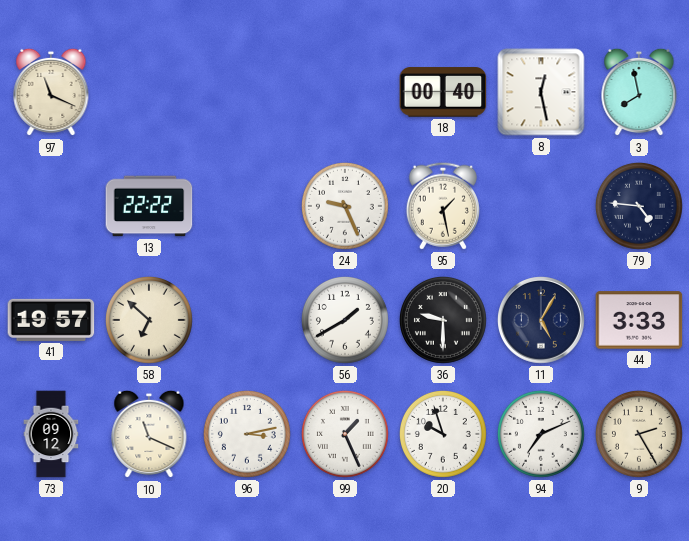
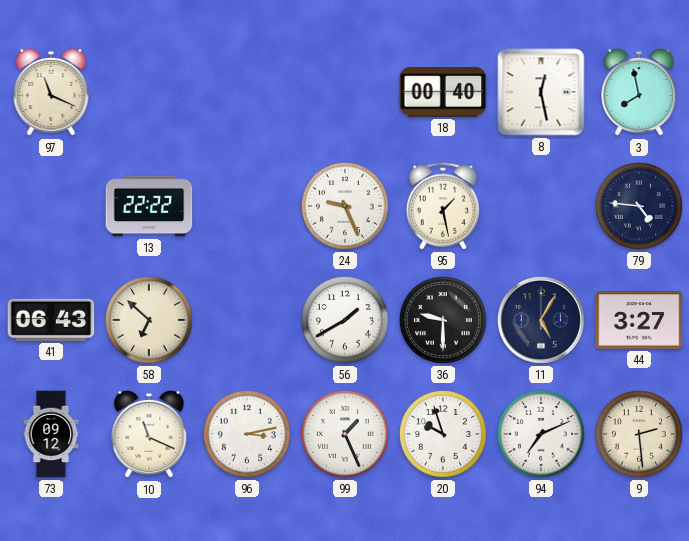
41: 19:57 -> 06:43 (51, 320)
44: 3:33 -> 3:27 (639, 320)
9: 2:25 -> 2:29 (639, 434)
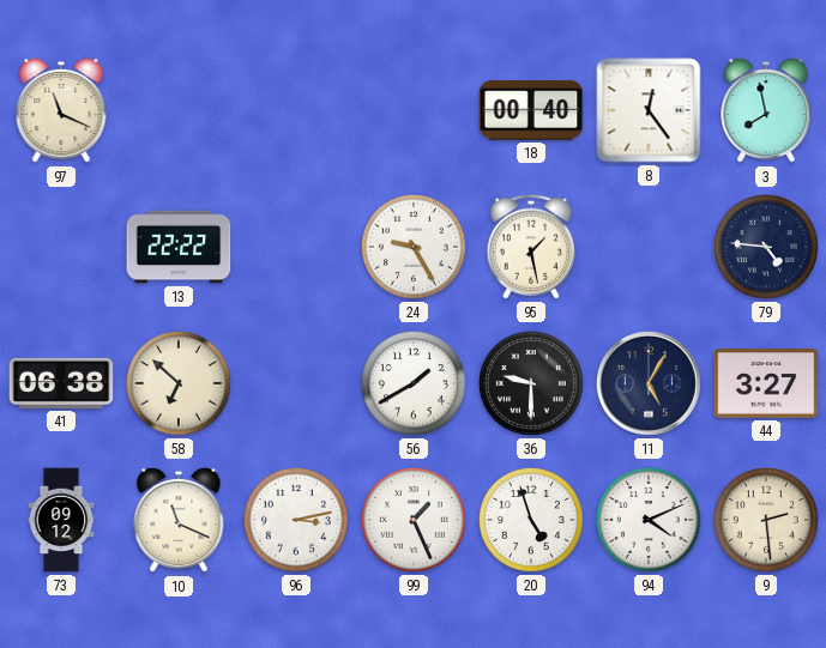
8: 12:28 -> 12:24 (649, 110)
24: 9:26 -> 9:25 (414, 247)
41: 06:43 -> 06:38 (61, 383)
20: 9:57 -> 4:57 (531, 520)
94: 7:11 -> 4:11 (649, 520)
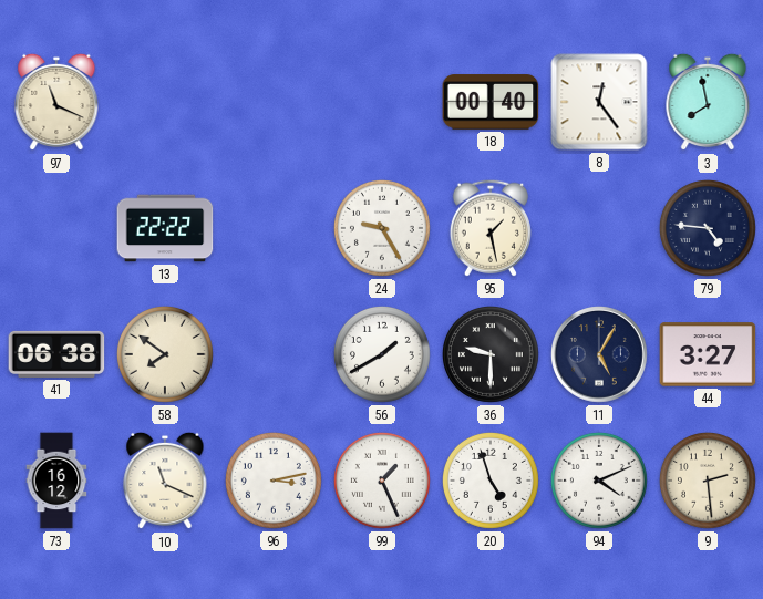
58: 6:52 -> 7:51 (165, 354)
73: 09:12 -> 16:12 (56, 481)
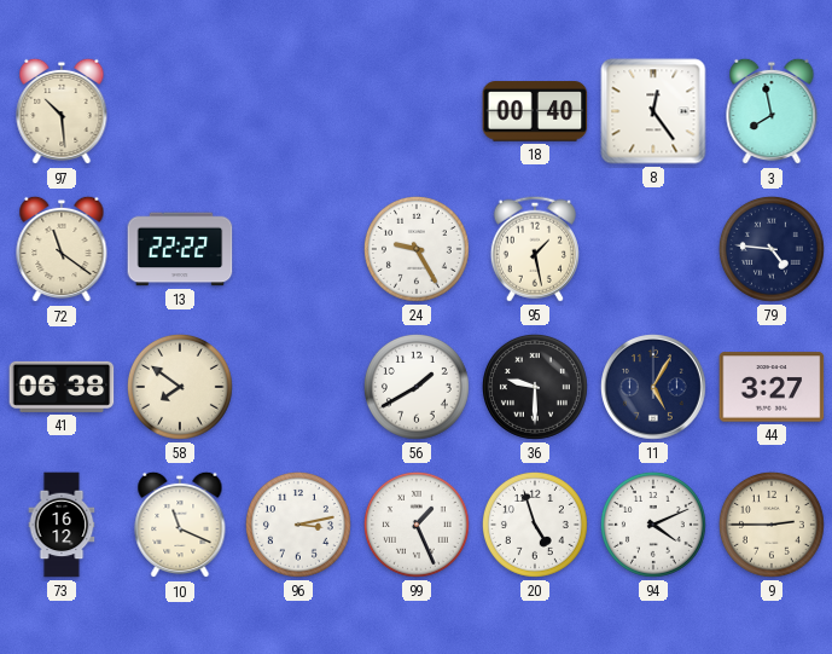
97: 11:19 -> 10:29 (62, 111)
72: none -> 11:21 (62, 249)
9: 2:29 -> 2:45 (772, 525)
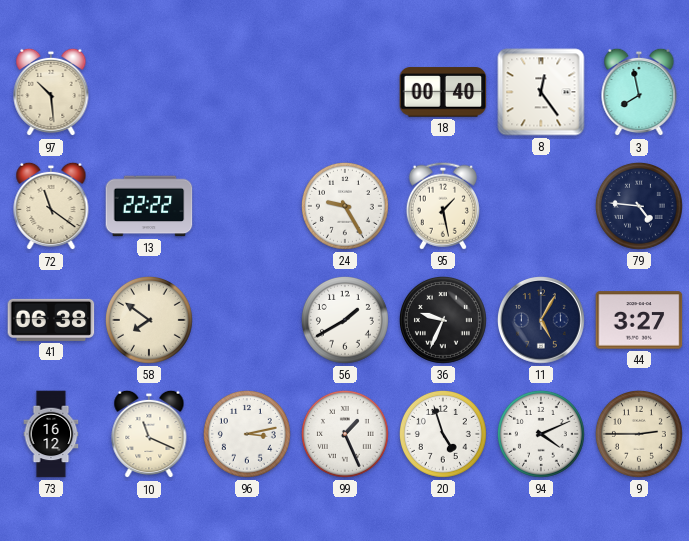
36: 9:30 -> 9:34 (443, 320)
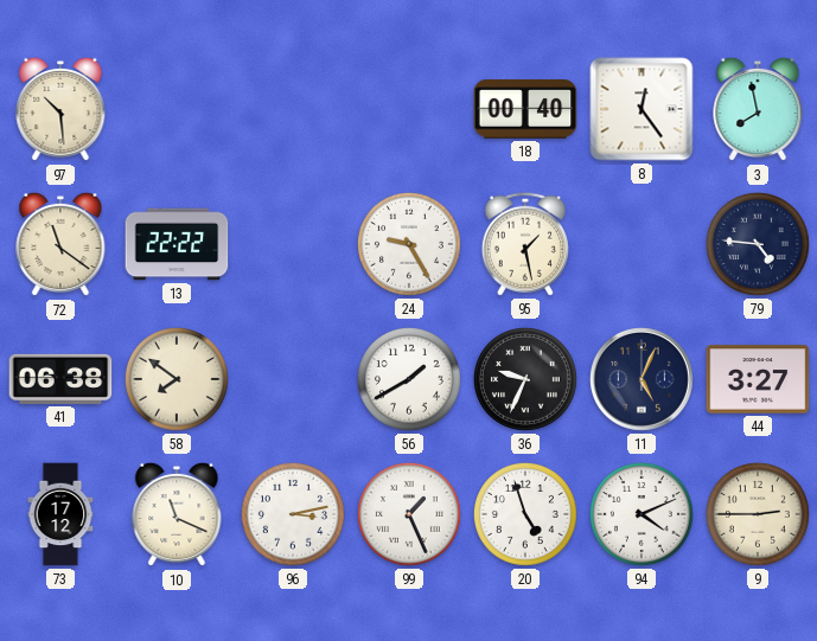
11: 5:05 -> 5:04 (643, 380)
73: 16:12 -> 17:12 (60, 514)
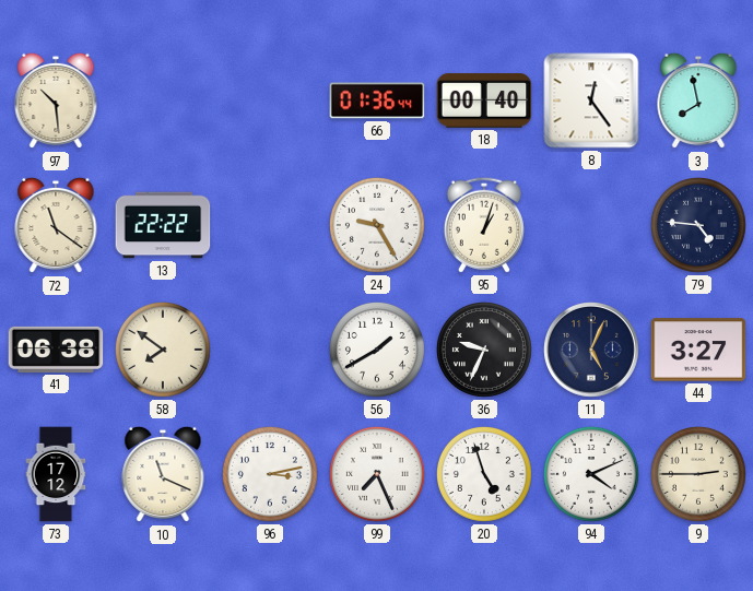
66: none -> 01:36 (377, 101)
95: 1:28 -> 1:03 (484, 225)
99: 1:26 -> 7:26 (377, 474)
